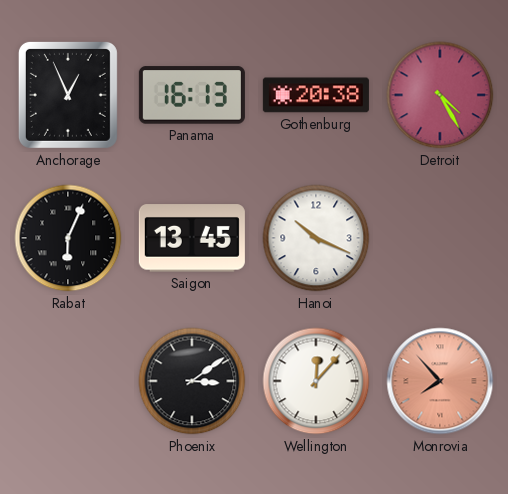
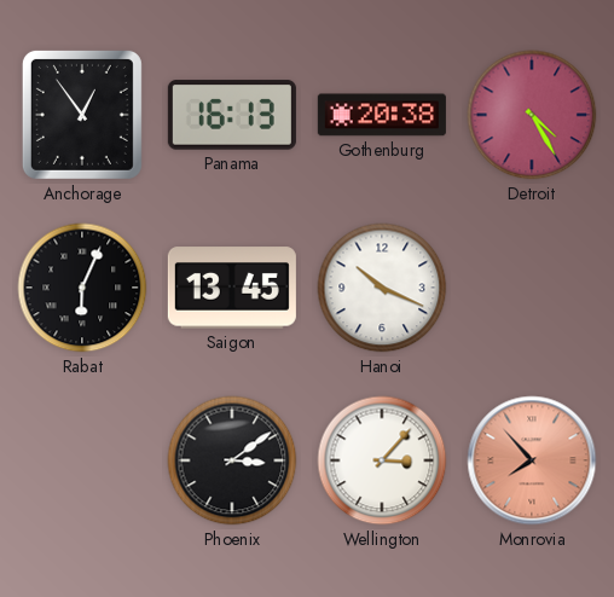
Anchorage: 12:56 -> 12:54 (82, 115)
Wellington: 12:07 -> 3:07 (382, 460)
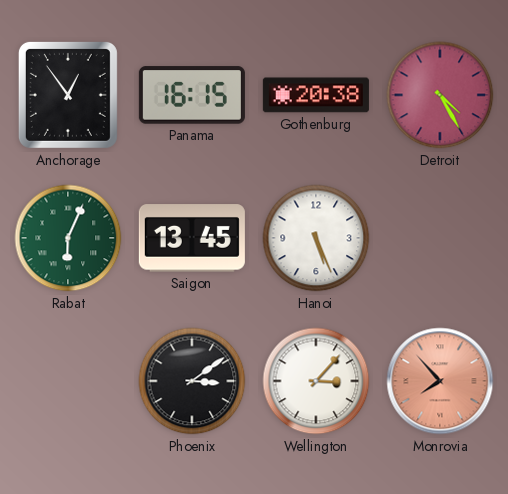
Panama: 16:13 -> 16:15 (192, 95)
Rabat dial: black -> green (68, 238)
Hanoi: 10:19 -> 5:26 (316, 238)
